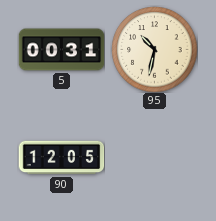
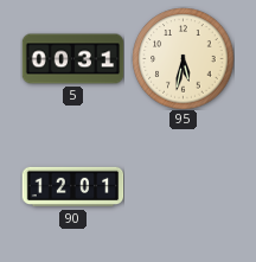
95: 10:32 -> 5:32 (183, 58)
90: 12:05 -> 12:01 (72, 187)
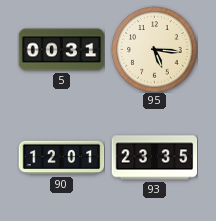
95: 5:32 -> 5:16 (154, 49)
93: none -> 23:35 (154, 158)
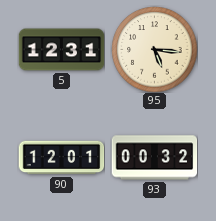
5: 00:31 -> 12:31 (61, 50)
93: 23:35 -> 00:32 (154, 158)
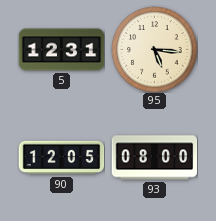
90: 12:01 -> 12:05 (61, 158)
93: 00:32 -> 08:00 (154, 158)
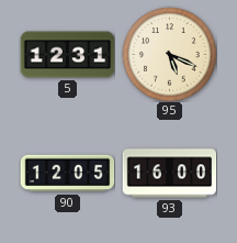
95: 5:16 -> 5:19 (169, 54)
93: 08:00 -> 16:00 (169, 174)
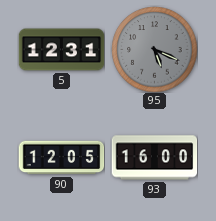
95 dial: cream -> grey (154, 49)
